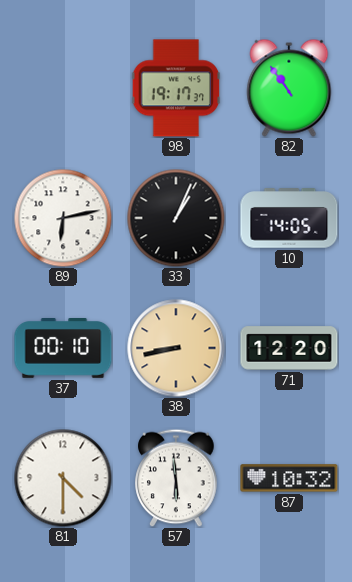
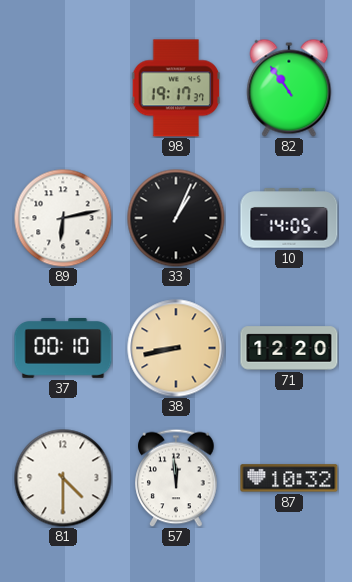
57: 5:59 -> 11:59 (176, 478)
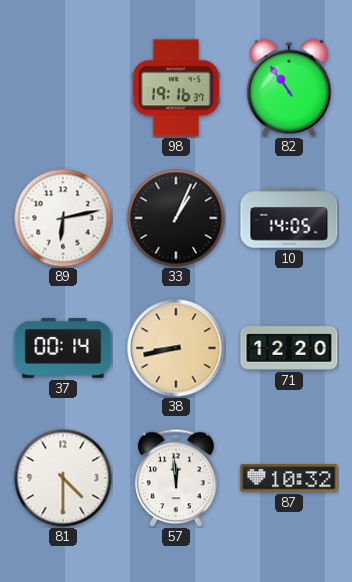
98: 19:17 -> 19:16 (176, 88)
37: 00:10 -> 00:14 (63, 348)
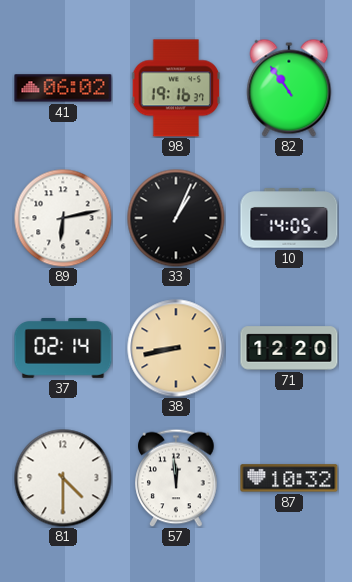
41: none -> 06:02 (63, 88)
37: 00:14 -> 02:14 (63, 348)
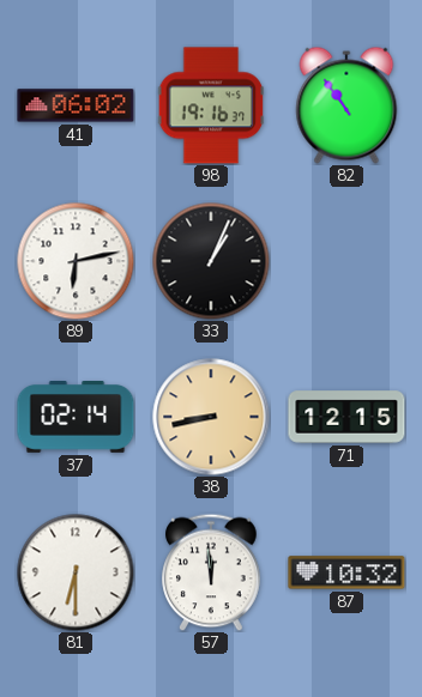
10: 14:05 -> none (289, 218)
71: 12:20 -> 12:15 (346, 417)
81: 4:30 -> 6:30 (76, 572)
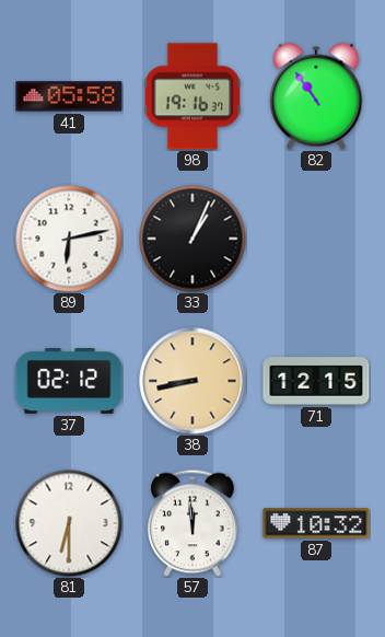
41: 06:02 -> 05:58 (69, 96)
37: 02:14 -> 02:12 (69, 381)
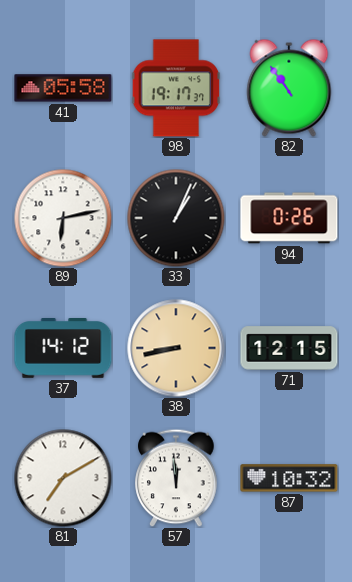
98: 19:16 -> 19:17 (176, 88)
94: none -> 0:26 (289, 218)
37: 02:12 -> 14:12 (63, 348)
81: 6:30 -> 7:10 (63, 478)
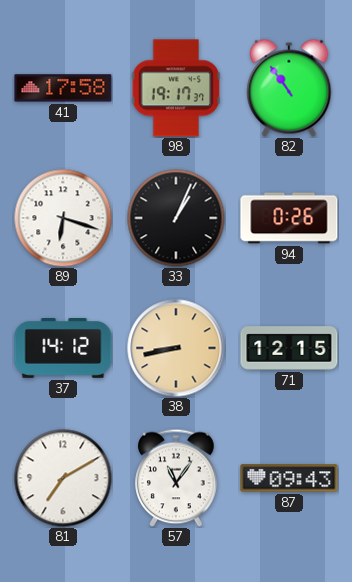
41: 05:58 -> 17:58 (63, 88)
89: 6:13 -> 6:18 (63, 218)
57: 11:59 -> 11:06 (176, 478)
87: 10:32 -> 09:43 (289, 478)
